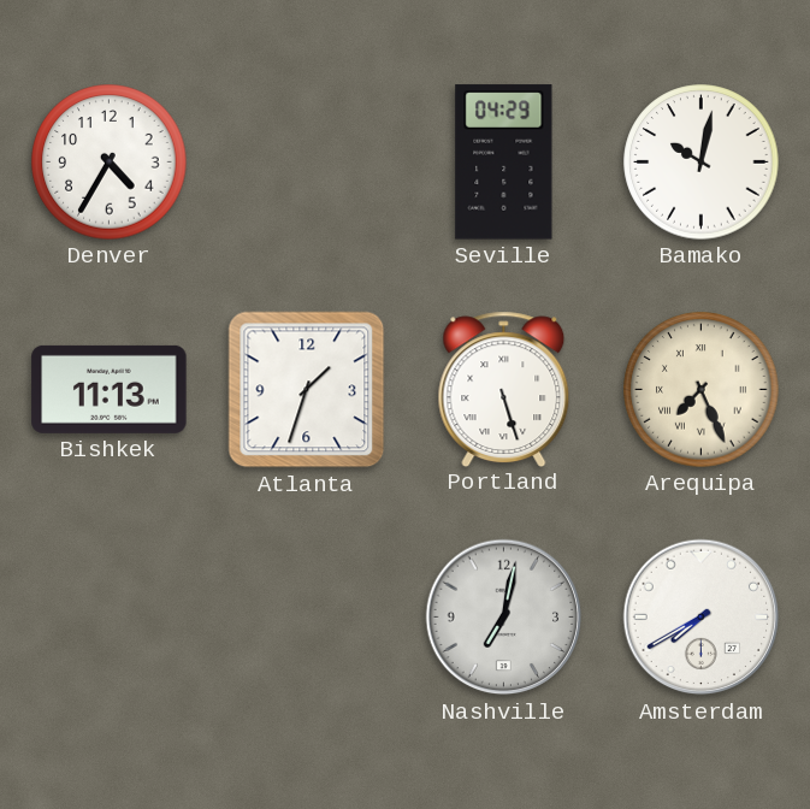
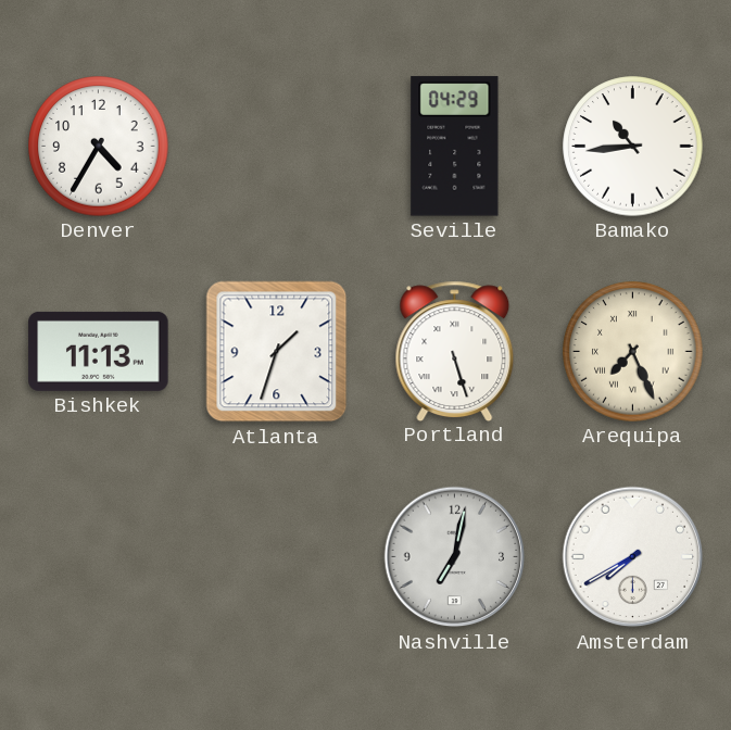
Bamako: 10:02 -> 10:44 (633, 147)
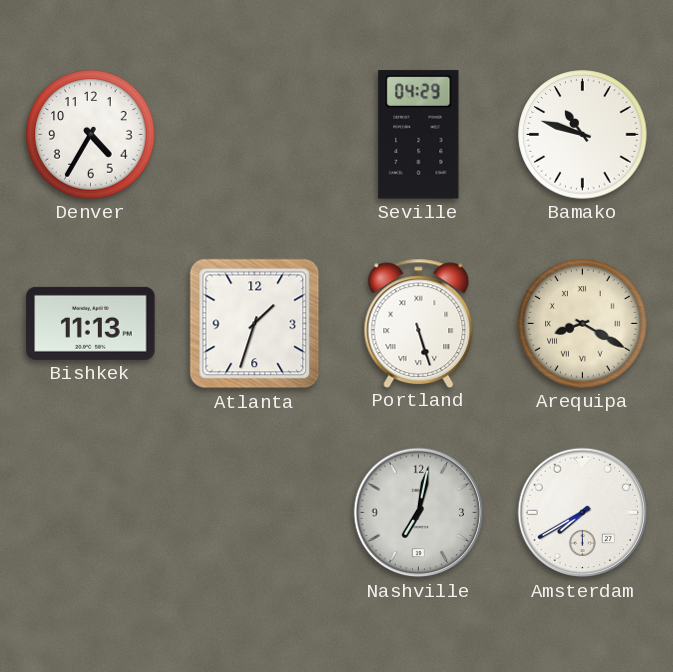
Bamako: 10:44 -> 10:48 (583, 135)
Arequipa: 7:26 -> 8:20 (583, 324)
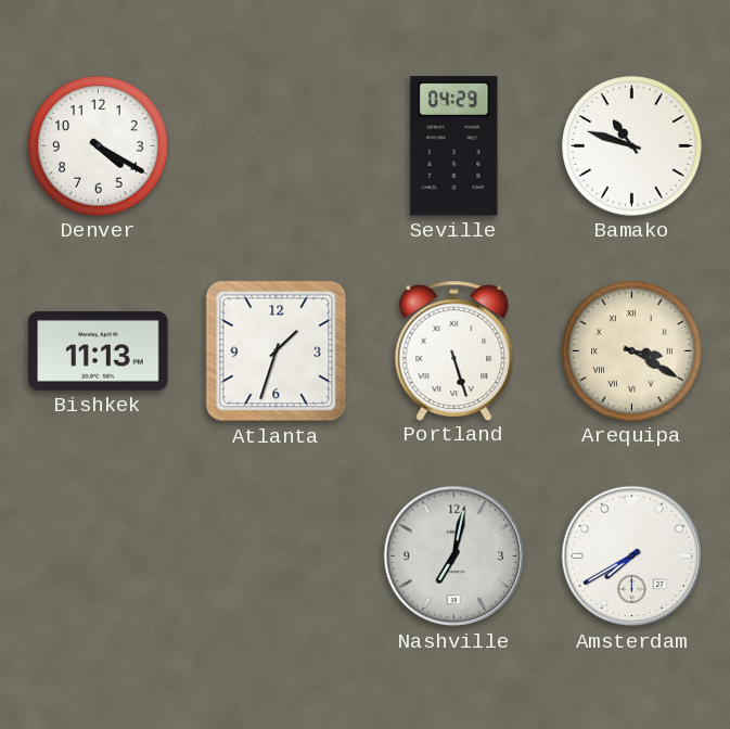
Denver: 4:35 -> 4:20 (99, 146)
Arequipa: 8:20 -> 3:20 (632, 351)
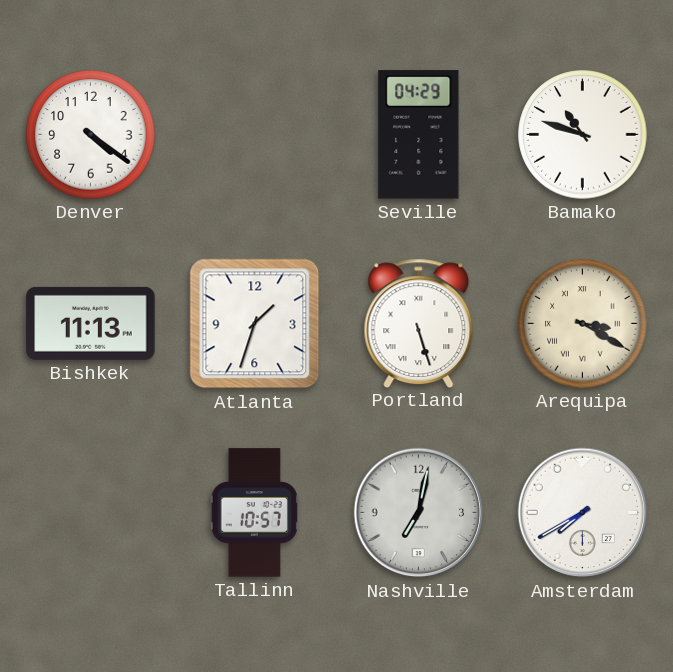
Denver: 4:20 -> 4:21 (91, 135)
Tallinn: none -> 10:57 (254, 513)
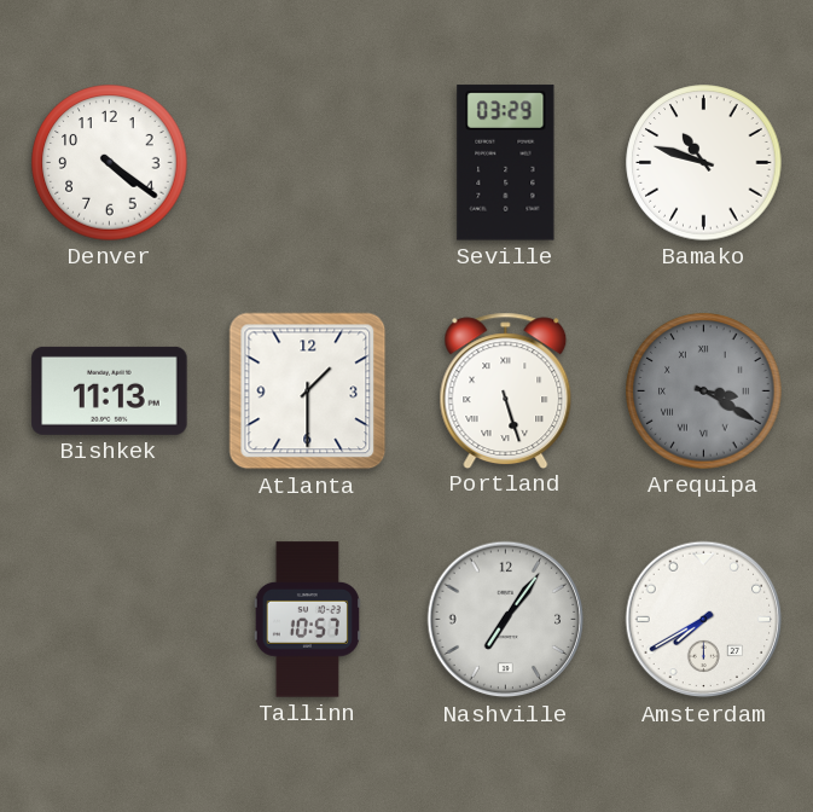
Seville: 04:29 -> 03:29 (506, 163)
Atlanta: 1:33 -> 1:30 (308, 391)
Arequipa dial: cream -> grey (704, 391)
Nashville: 7:02 -> 7:06 (506, 620)
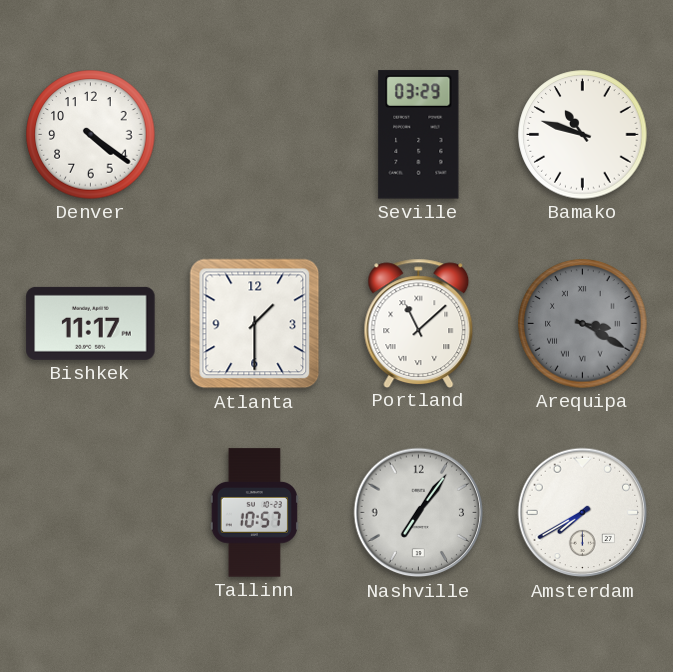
Bishkek: 11:13 -> 11:17 (91, 323)
Portland: 5:27 -> 11:08 (419, 323)
